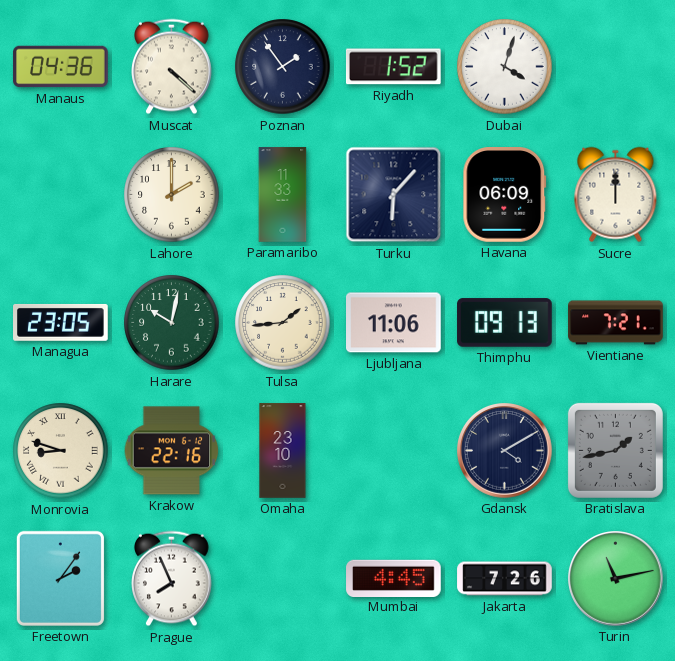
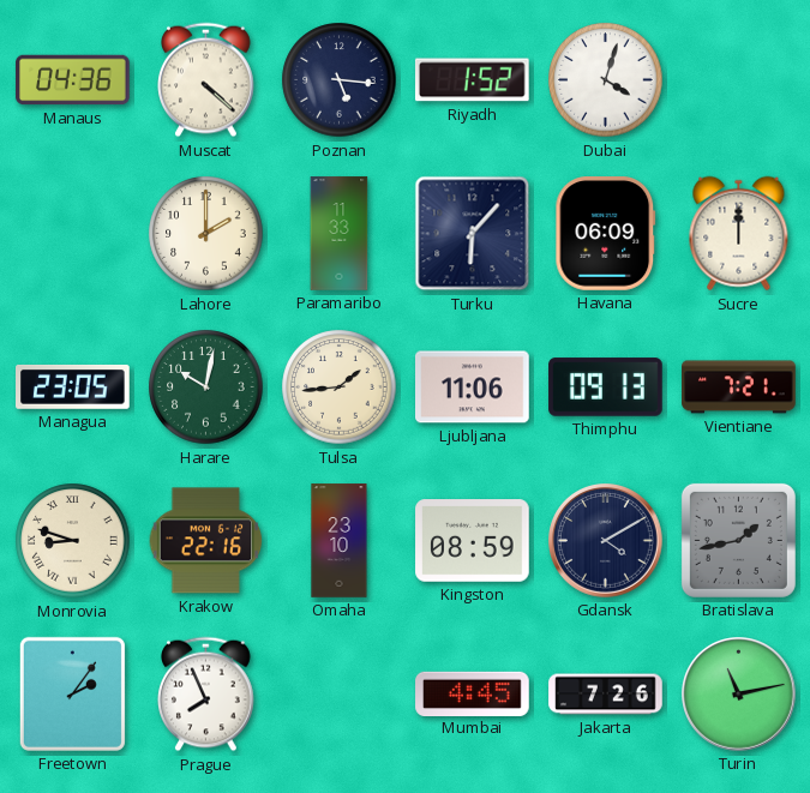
Poznan: 1:54 -> 5:16 (340, 80)
Kingston: none -> 08:59 (473, 541)
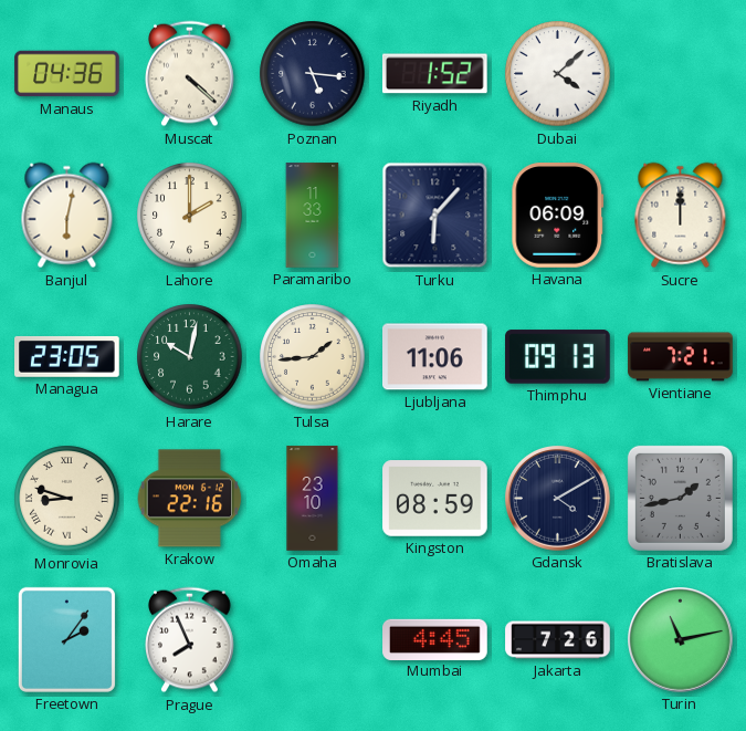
Dubai: 4:03 -> 4:08 (558, 74)
Banjul: none -> 6:02 (67, 216)
